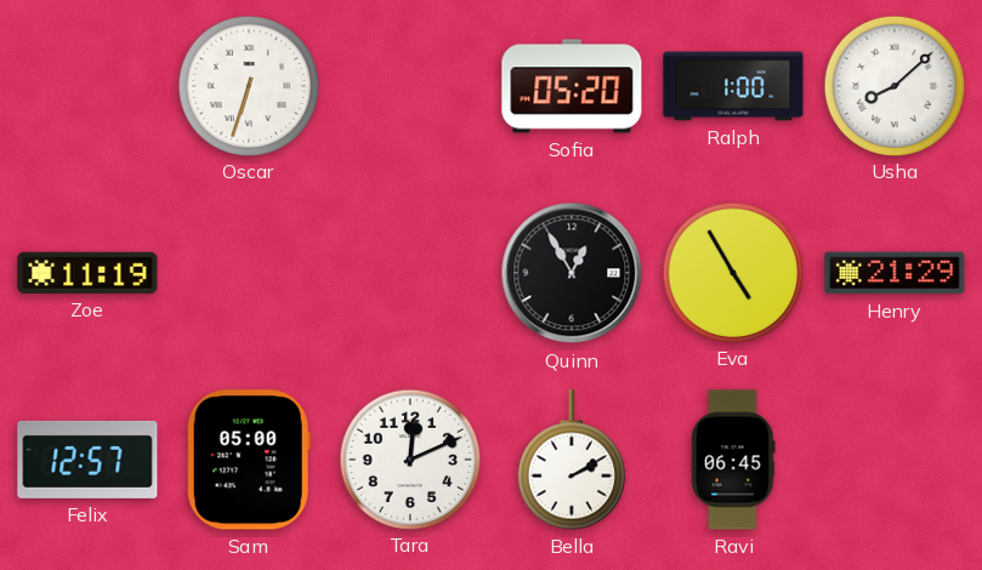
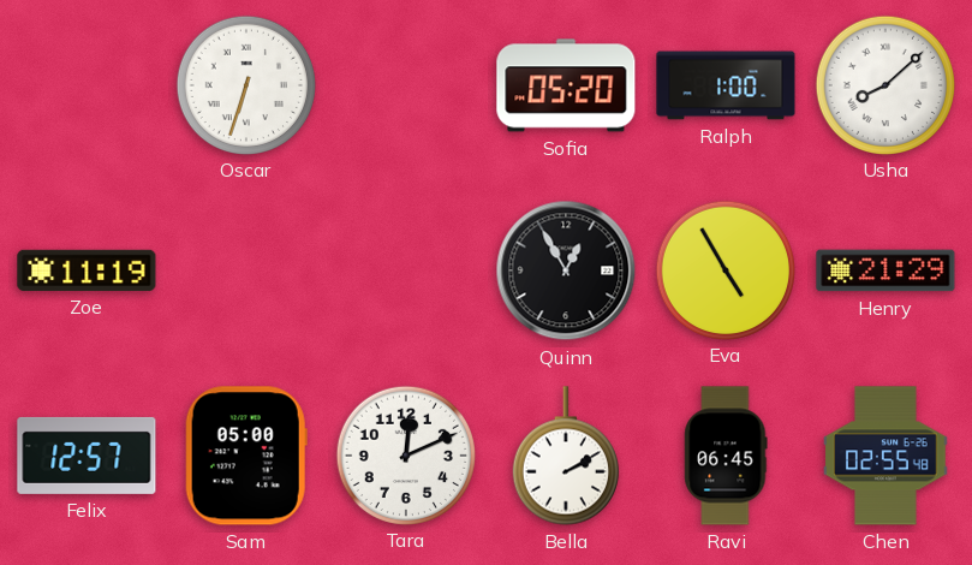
Chen: none -> 02:55 (887, 456)
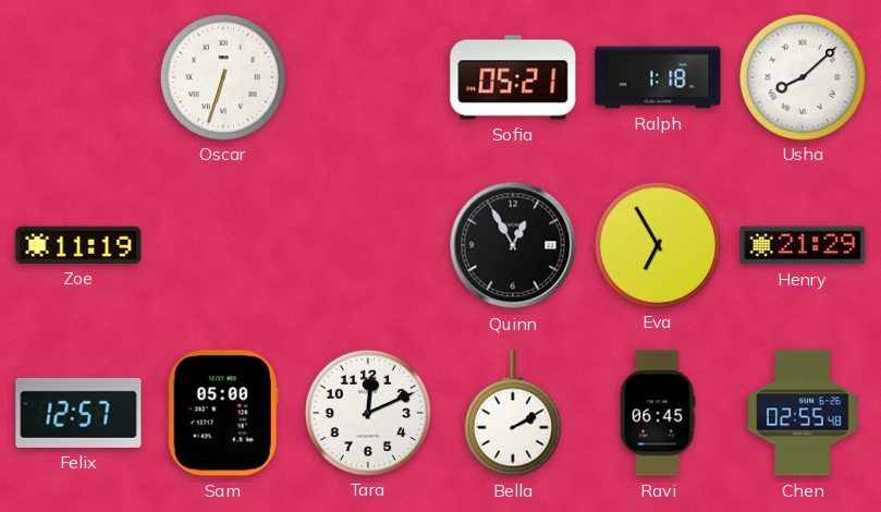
Sofia: 05:20 -> 05:21 (513, 77)
Ralph: 1:00 -> 1:18 (658, 77)
Eva: 4:55 -> 6:55 (657, 244)
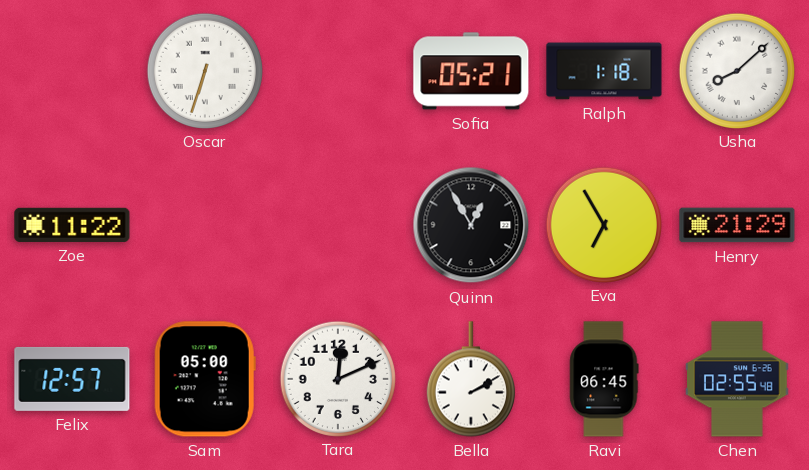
Zoe: 11:19 -> 11:22 (72, 225)
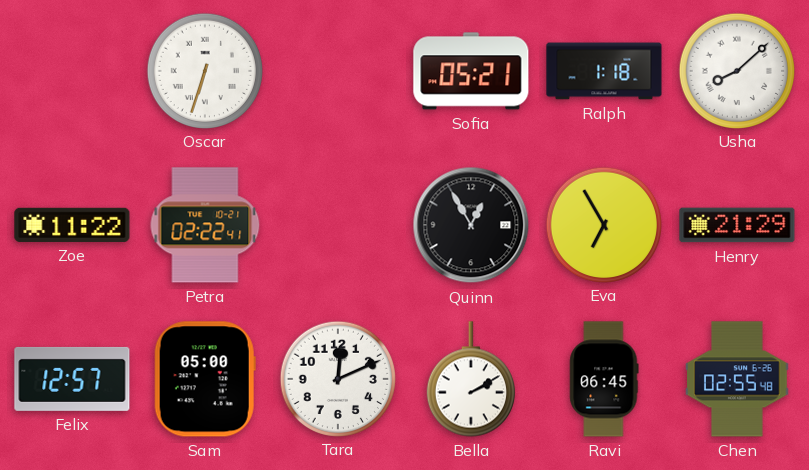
Petra: none -> 02:22 (205, 225)
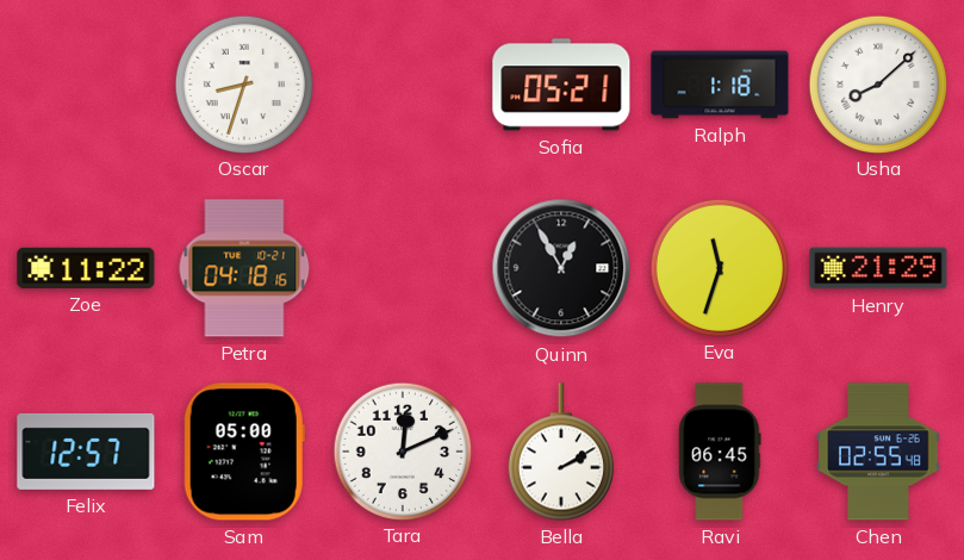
Oscar: 6:33 -> 8:33 (243, 83)
Petra: 02:22 -> 04:18 (244, 268)
Eva: 6:55 -> 11:33 (719, 267)
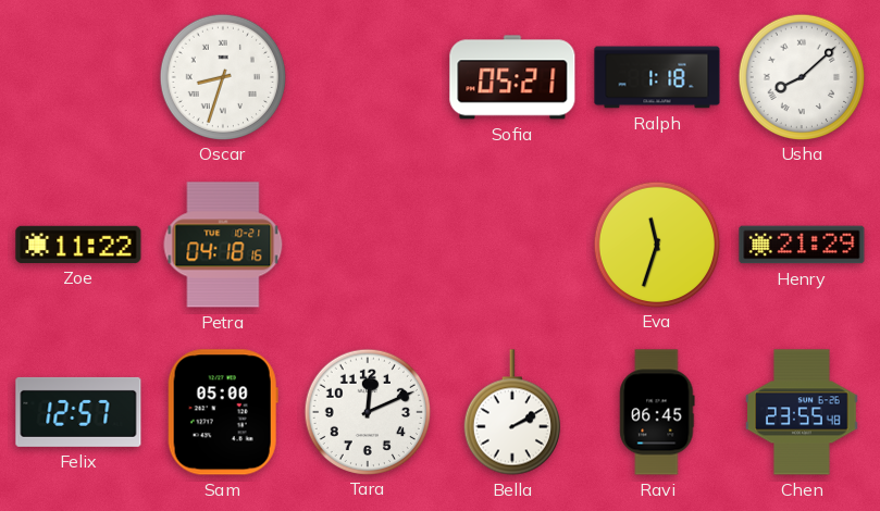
Quinn: 12:55 -> none (561, 268)
Chen: 02:55 -> 23:55 (803, 412)
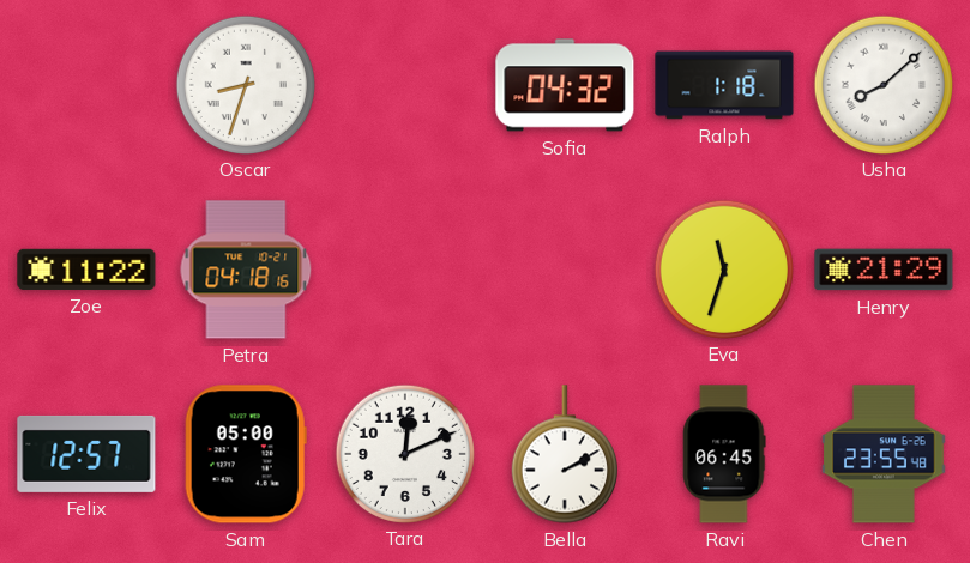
Sofia: 05:21 -> 04:32 (565, 85)
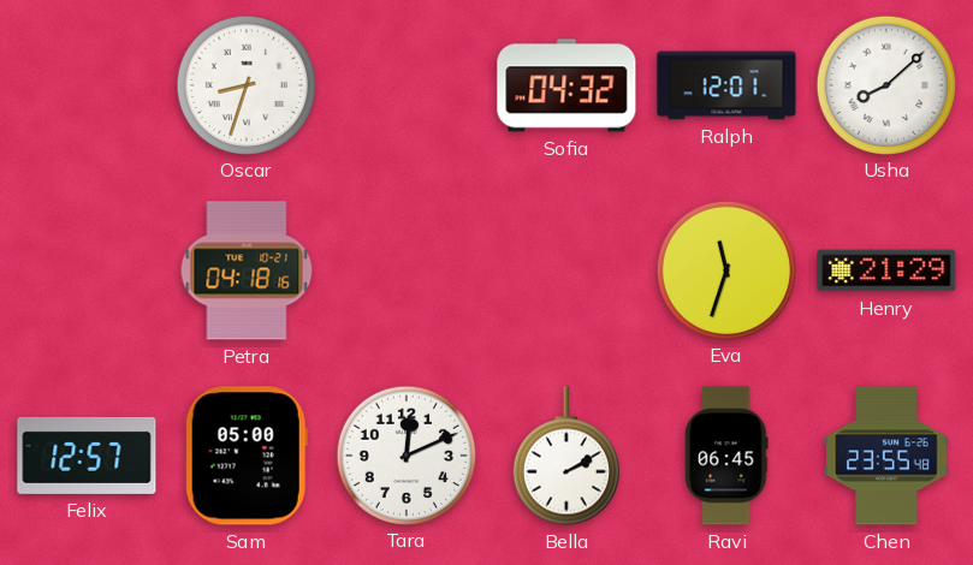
Ralph: 1:18 -> 12:01 (726, 85)
Zoe: 11:22 -> none (86, 270)
